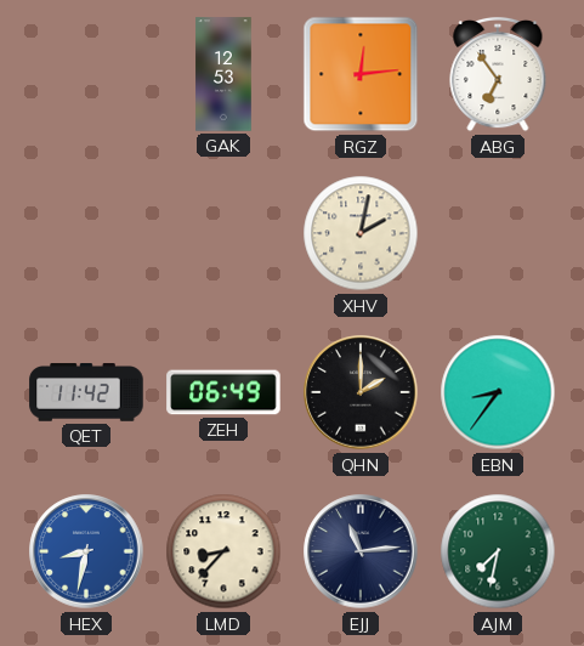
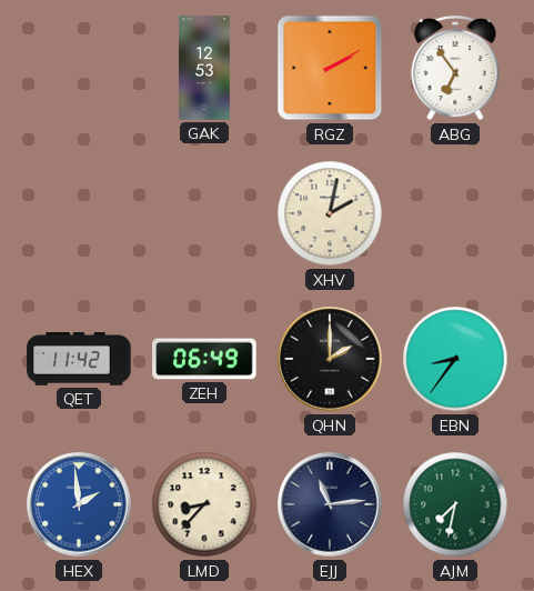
RGZ: 12:14 -> 2:10 (330, 68)
HEX: 8:32 -> 1:59 (79, 504)
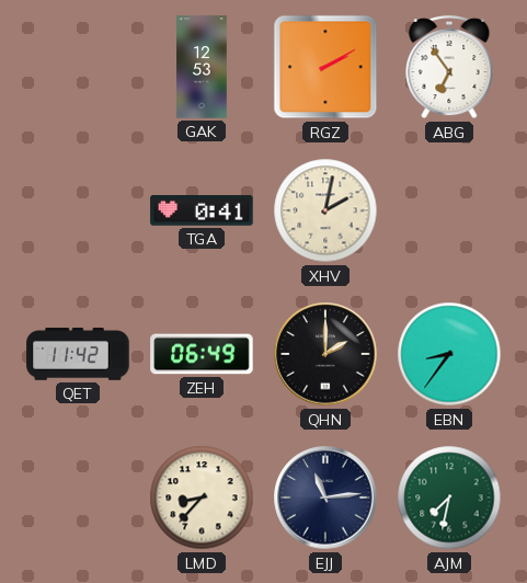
TGA: none -> 0:41 (202, 210)
HEX: 1:59 -> none (79, 504)
